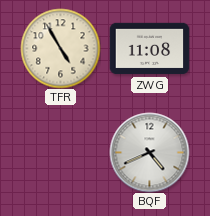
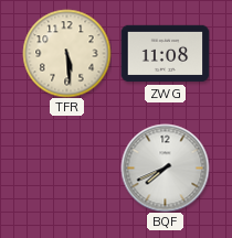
TFR: 4:55 -> 5:29 (66, 53)
BQF: 4:41 -> 7:41 (165, 167)
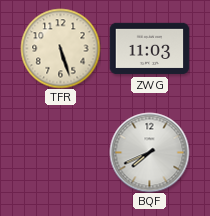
TFR: 5:29 -> 5:27 (60, 48)
ZWG: 11:08 -> 11:03 (149, 49)
